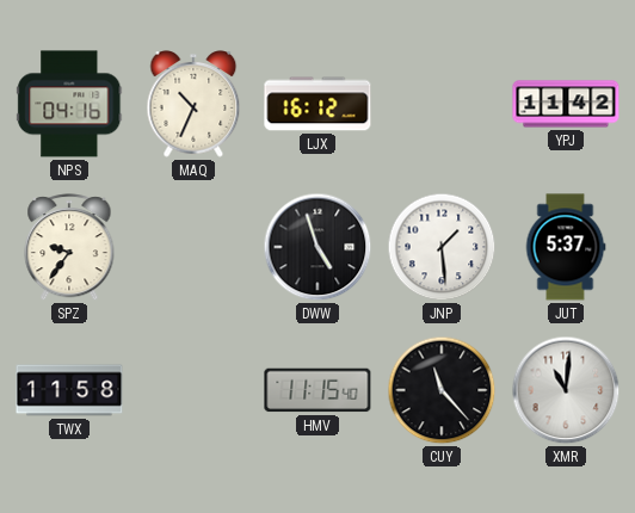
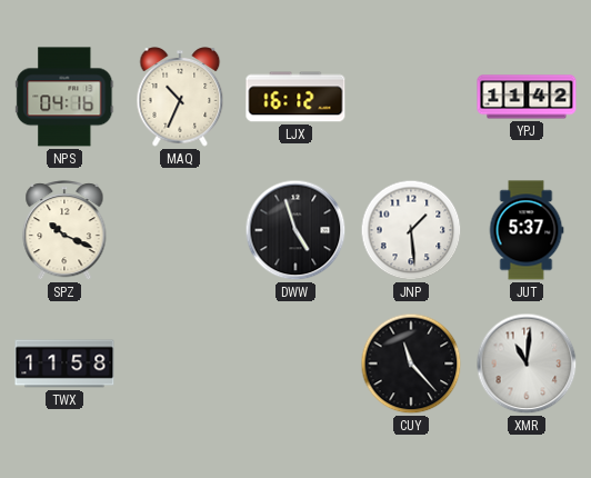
SPZ: 9:36 -> 10:19 (64, 231)
HMV: 11:15 -> none (317, 390)
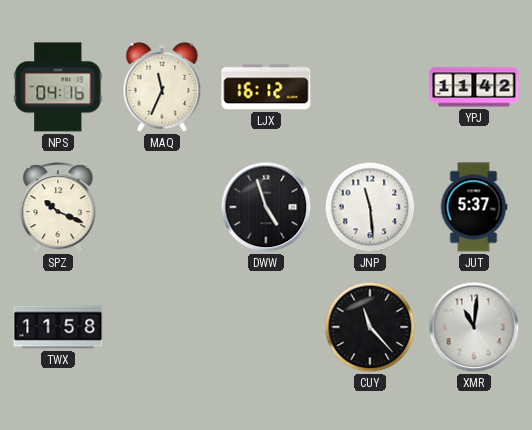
MAQ: 10:34 -> 11:34 (162, 87)
JNP: 1:29 -> 11:29 (370, 207)
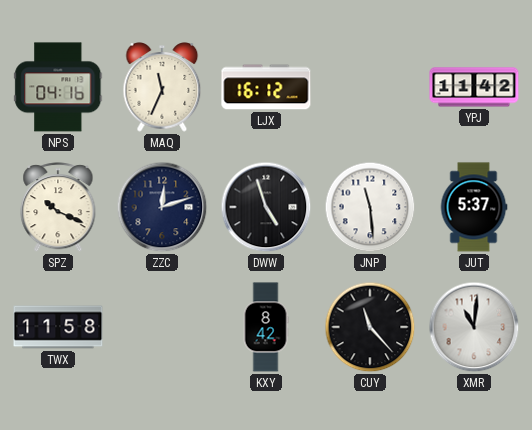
ZZC: none -> 12:12 (162, 207)
KXY: none -> 8:42 (266, 327)
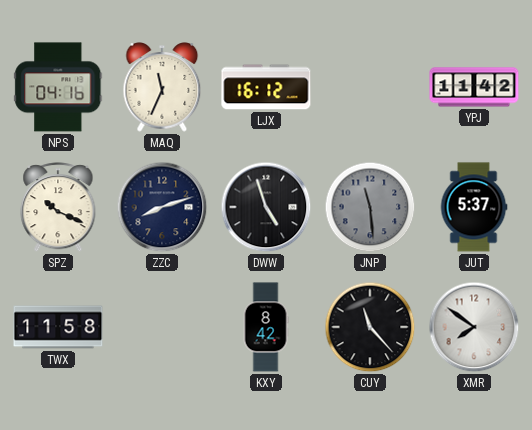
ZZC: 12:12 -> 8:12 (162, 207)
JNP dial: white -> grey (370, 207)
XMR: 11:01 -> 7:51 (474, 327)
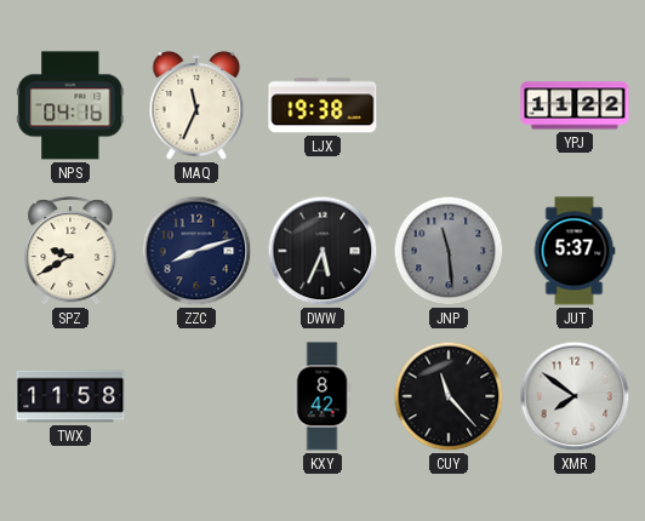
LJX: 16:12 -> 19:38 (322, 105)
YPJ: 11:42 -> 11:22 (575, 105)
SPZ: 10:19 -> 9:40 (70, 252)
DWW: 4:57 -> 5:34 (322, 251)
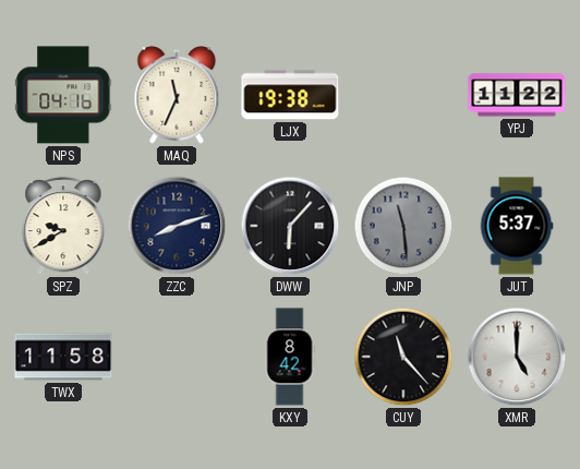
DWW: 5:34 -> 6:07 (290, 226)
XMR: 7:51 -> 5:00 (517, 357)
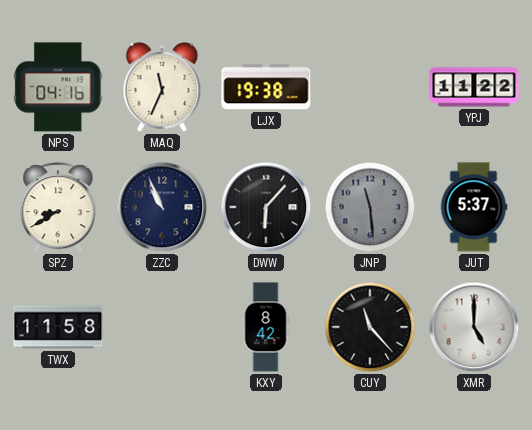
SPZ: 9:40 -> 8:40 (58, 208)
ZZC: 8:12 -> 10:56 (162, 207)
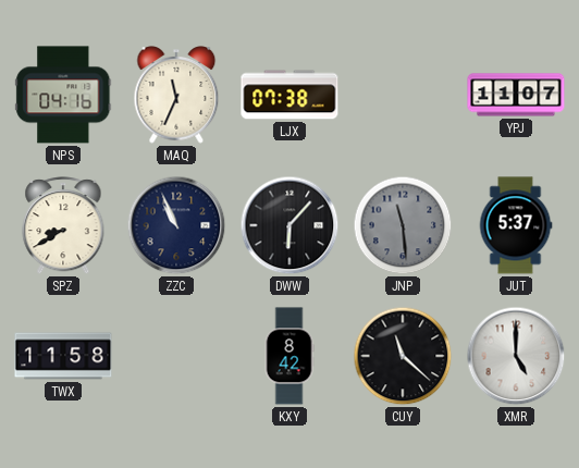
LJX: 19:38 -> 07:38 (289, 95)
YPJ: 11:22 -> 11:07 (516, 95)
CUY: 11:23 -> 11:22 (403, 356)
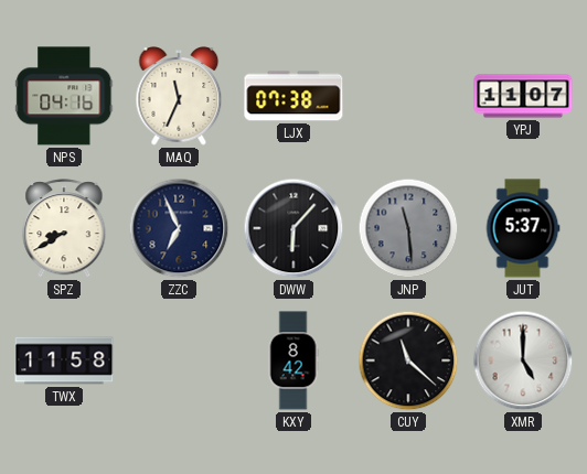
ZZC: 10:56 -> 6:56 (179, 228)
